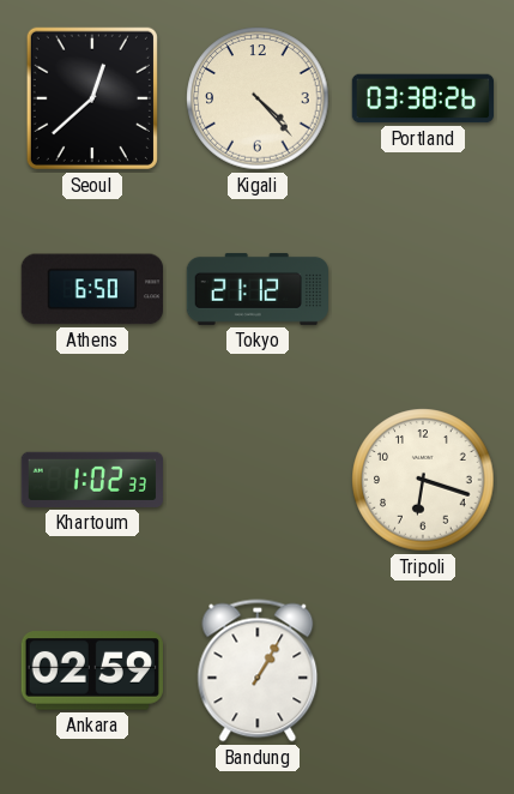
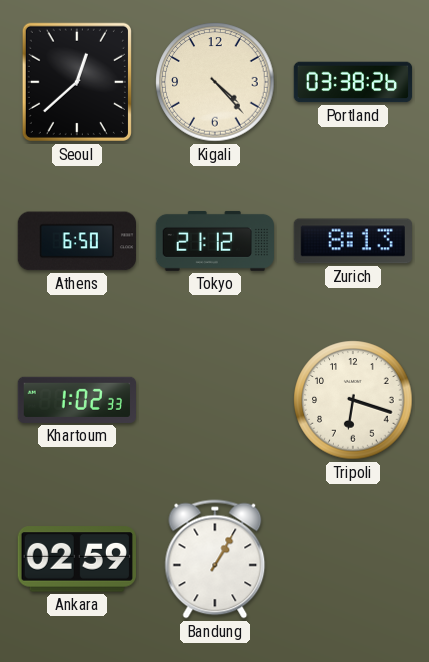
Zurich: none -> 8:13 (352, 241)
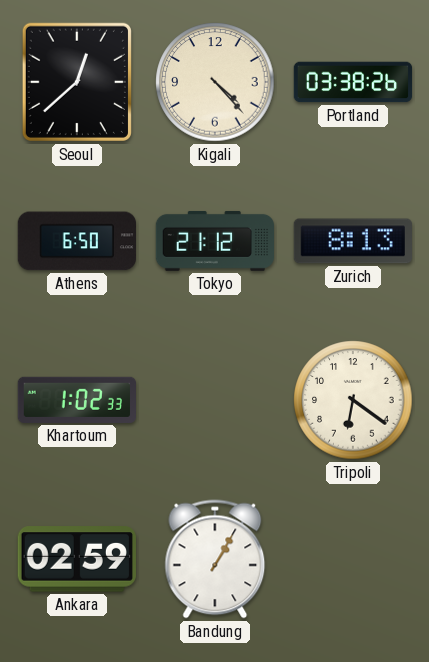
Tripoli: 6:18 -> 6:21 (353, 400)
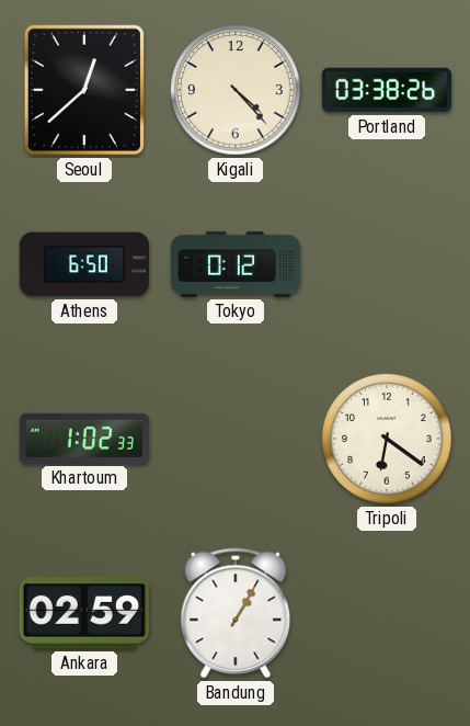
Tokyo: 21:12 -> 0:12 (236, 264)
Zurich: 8:13 -> none (352, 241)
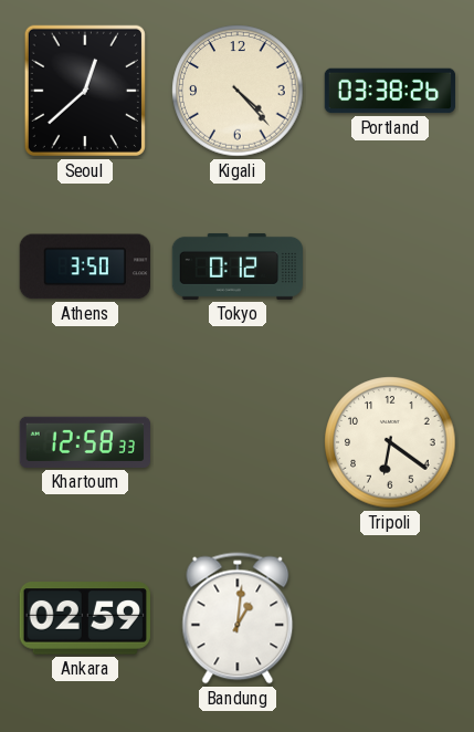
Athens: 6:50 -> 3:50 (84, 266)
Khartoum: 1:02 -> 12:58 (84, 442)
Bandung: 1:05 -> 1:01 (238, 618)
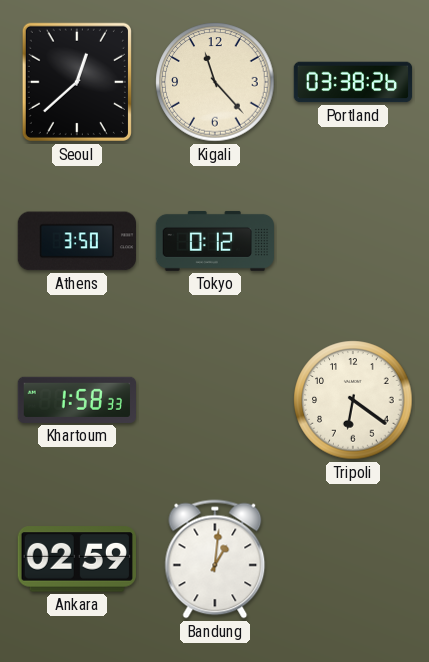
Kigali: 4:23 -> 11:23 (215, 82)
Khartoum: 12:58 -> 1:58 (76, 400)
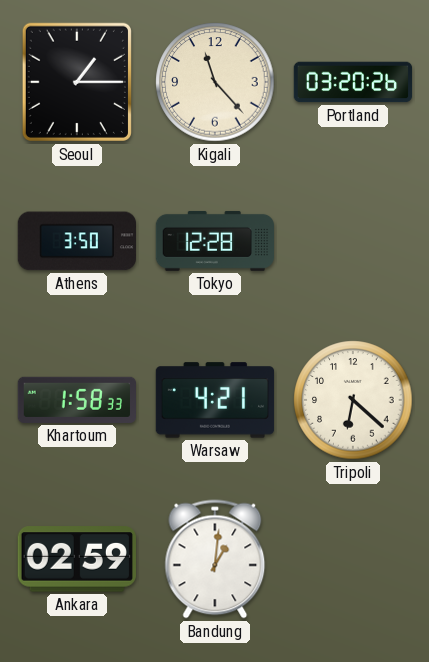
Seoul: 12:38 -> 1:15 (77, 82)
Portland: 03:38 -> 03:20 (353, 82)
Tokyo: 0:12 -> 12:28 (215, 241)
Warsaw: none -> 4:21 (215, 400)
Tripoli: 6:21 -> 6:22 (353, 400)
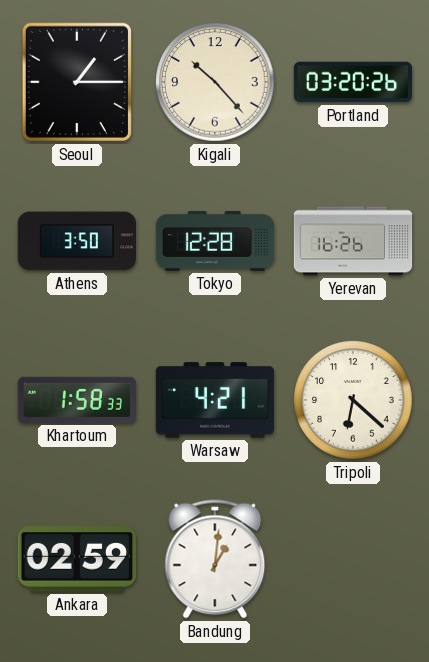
Kigali: 11:23 -> 10:23 (215, 82)
Yerevan: none -> 16:26 (353, 241)
